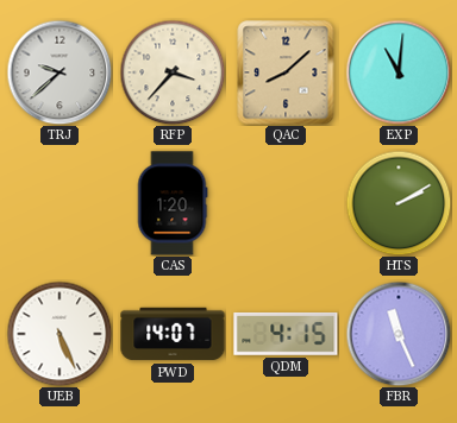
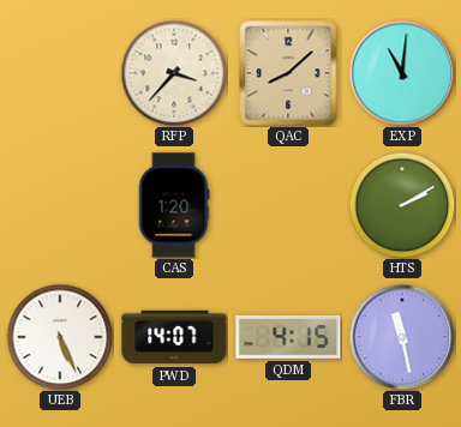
TRJ: 9:38 -> none (60, 72)
FBR: 11:26 -> 11:28 (402, 337)
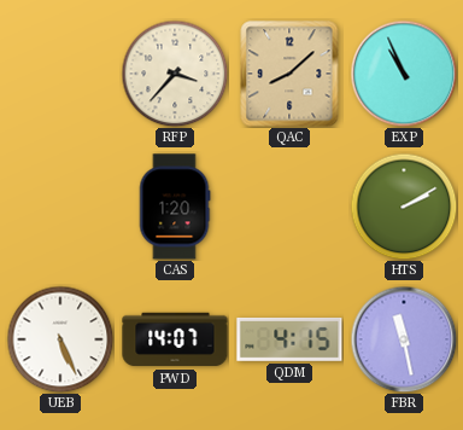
EXP: 11:01 -> 10:56 (404, 74)
